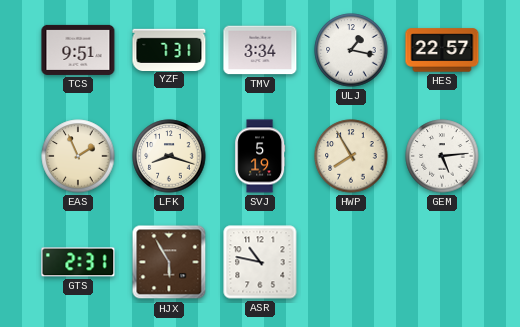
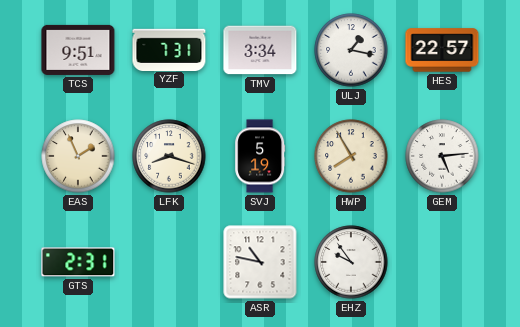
HJX: 5:55 -> none (169, 262)
EHZ: none -> 9:54 (351, 262)
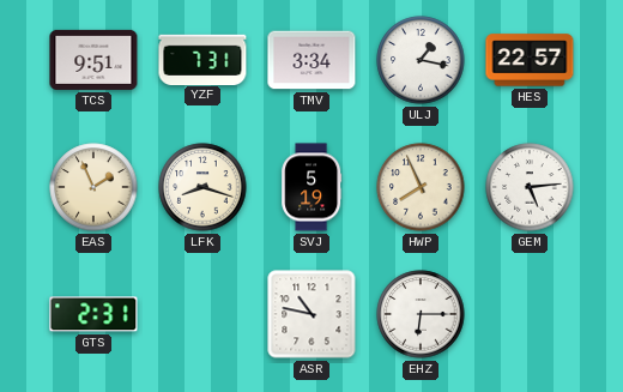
HWP: 7:55 -> 7:56 (421, 187)
EHZ: 9:54 -> 6:15 (421, 314)
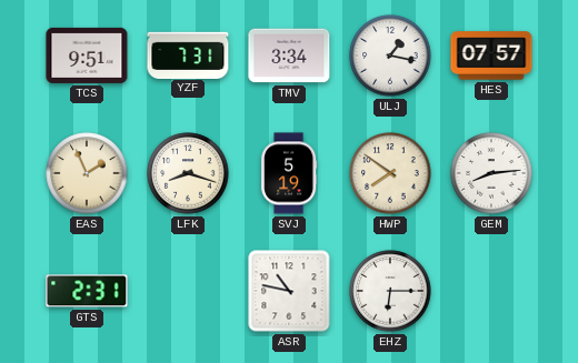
HES: 22:57 -> 07:57 (491, 56)
HWP: 7:56 -> 7:51 (390, 173)
GEM: 5:14 -> 8:14 (491, 173)
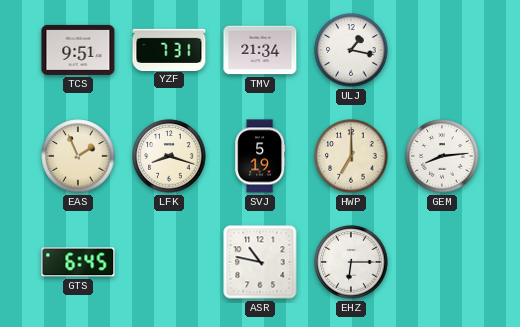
TMV: 3:34 -> 21:34 (260, 50)
HES: 07:57 -> none (491, 56)
HWP: 7:51 -> 7:00 (351, 156)
GTS: 2:31 -> 6:45 (78, 262)
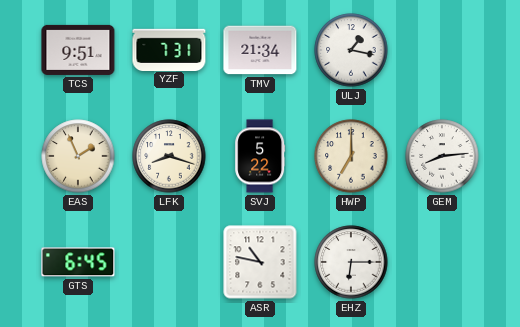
SVJ: 5:19 -> 5:22 (260, 156)
